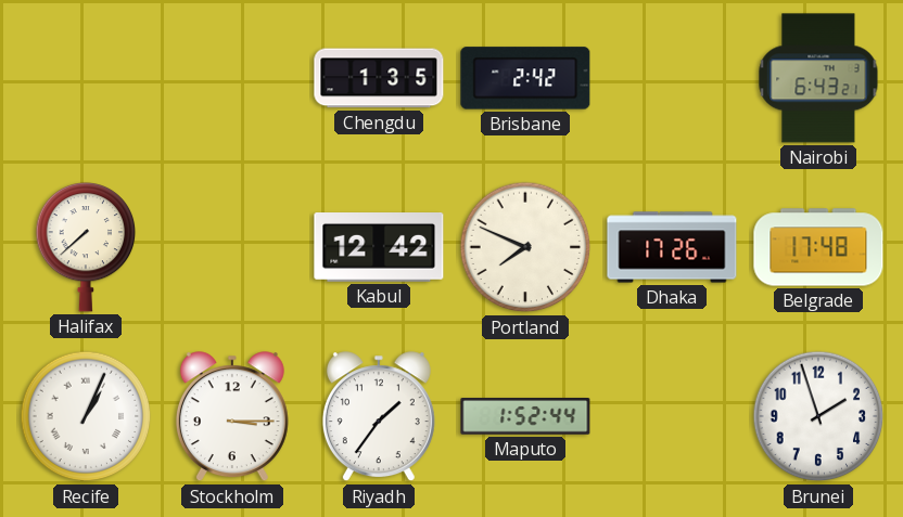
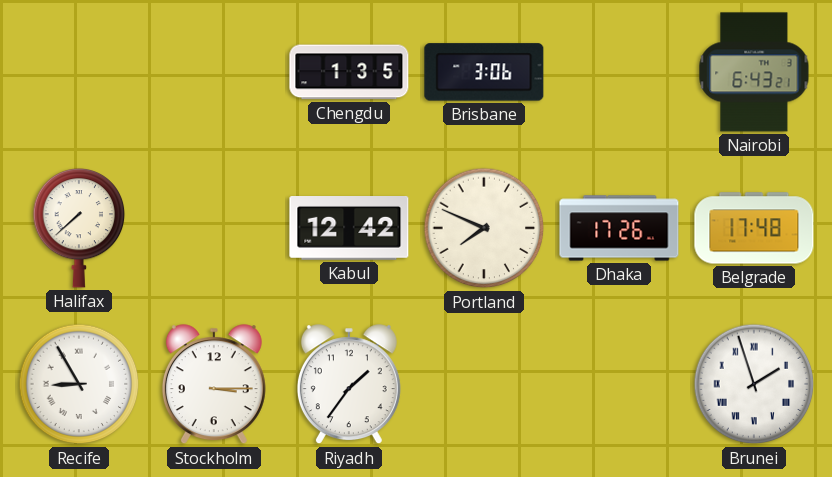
Brisbane: 2:42 -> 3:06 (484, 72)
Recife: 1:04 -> 8:55 (79, 384)
Maputo: 1:52 -> none (525, 416)
Brunei numerals: Arabic -> Roman (754, 384)
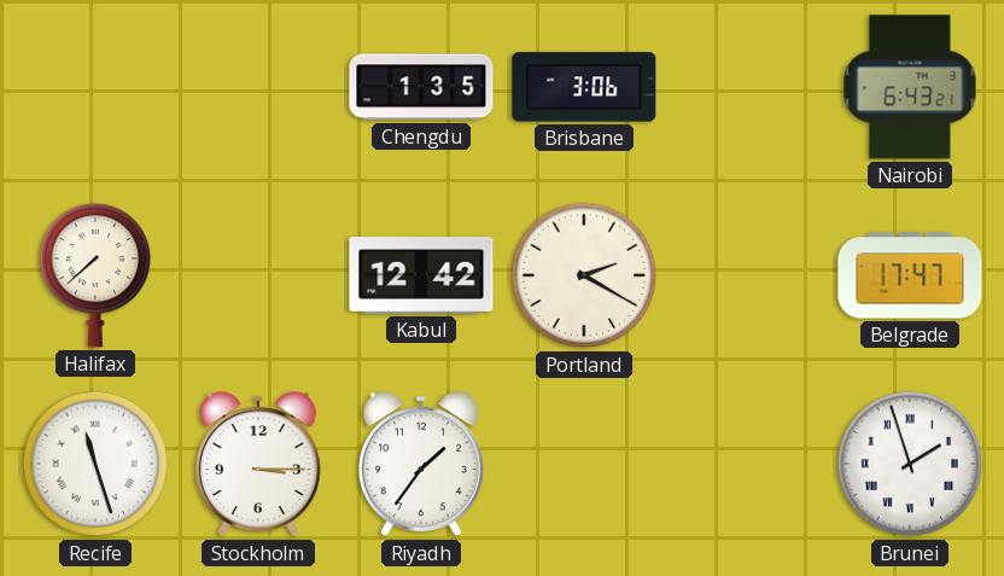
Portland: 7:49 -> 2:20 (584, 275)
Dhaka: 17:26 -> none (619, 228)
Belgrade: 17:48 -> 17:47 (910, 275)
Recife: 8:55 -> 11:27 (95, 464)
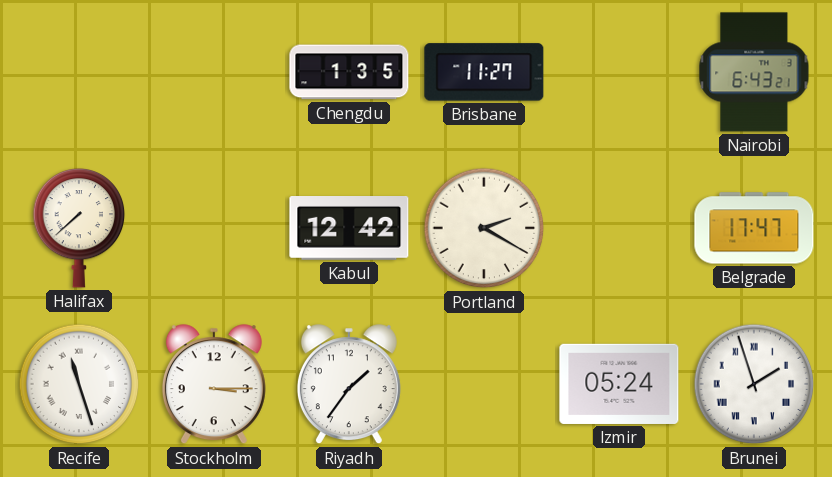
Brisbane: 3:06 -> 11:27 (484, 72)
Izmir: none -> 05:24 (619, 384)
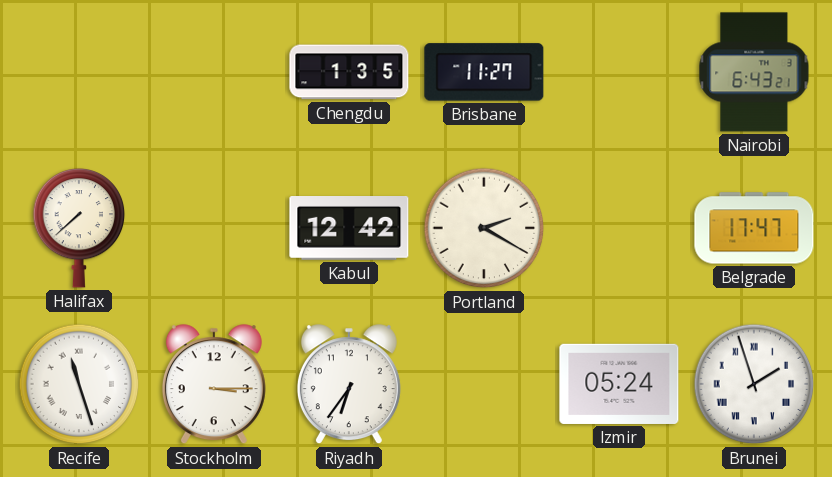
Riyadh: 1:36 -> 6:36 (349, 385)
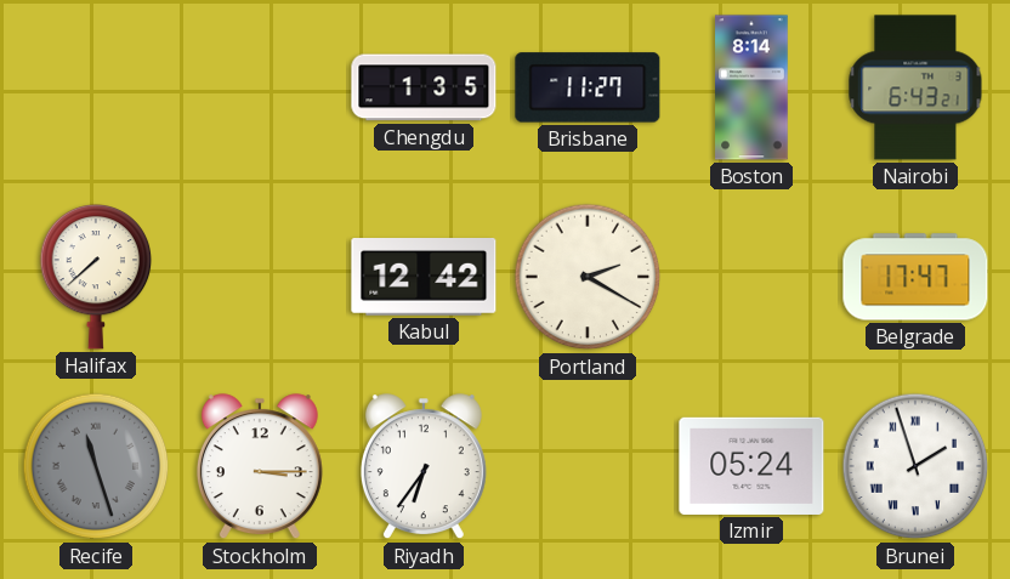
Boston: none -> 8:14 (751, 87)
Recife dial: white -> grey (96, 466)
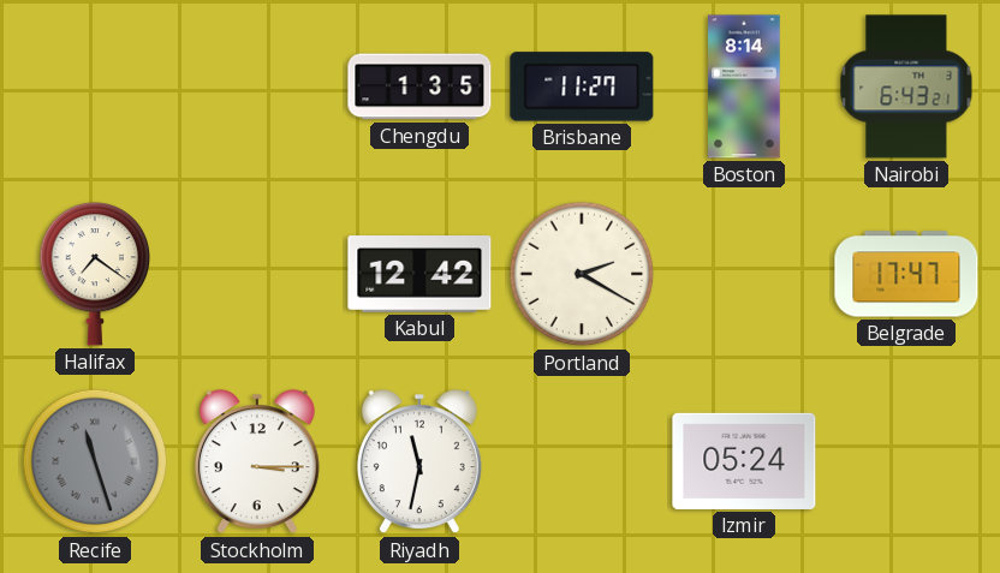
Halifax: 7:38 -> 7:21 (95, 274)
Riyadh: 6:36 -> 11:32 (419, 462)
Brunei: 1:57 -> none (915, 466)
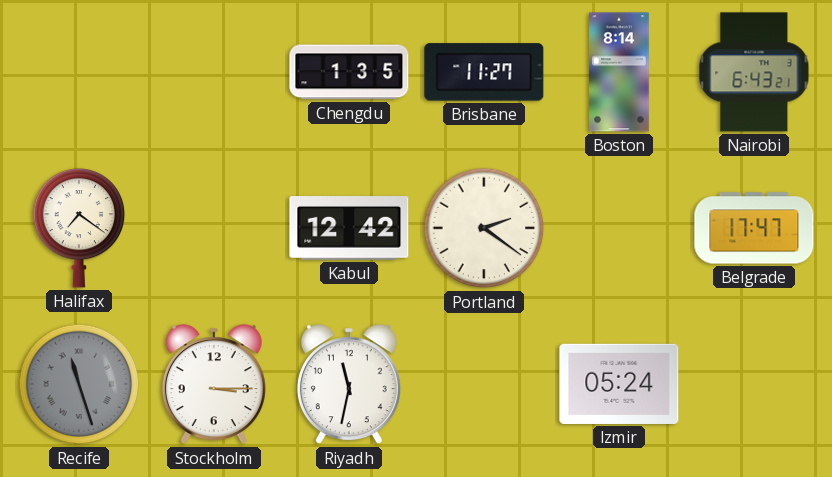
Portland: 2:20 -> 2:21 (484, 228)
